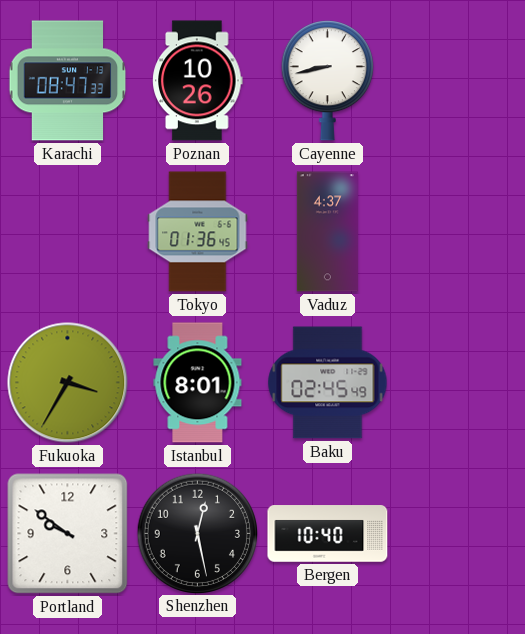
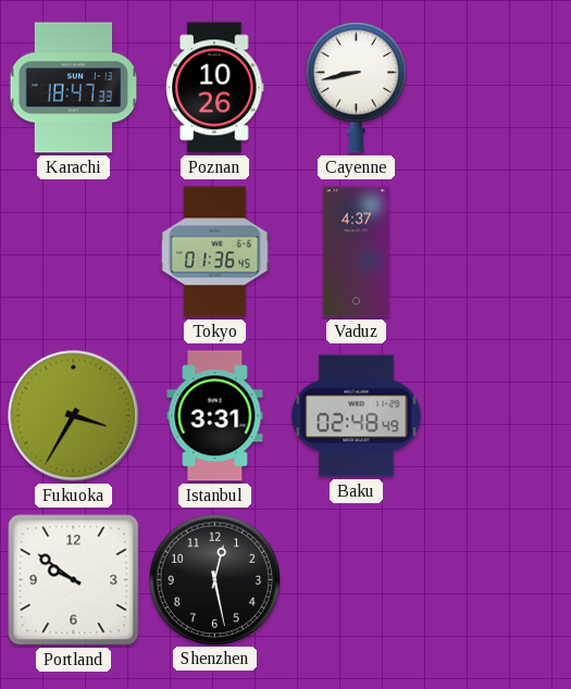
Karachi: 08:47 -> 18:47 (74, 88)
Istanbul: 8:01 -> 3:31 (215, 416)
Baku: 02:45 -> 02:48 (357, 416)
Bergen: 10:40 -> none (328, 534)
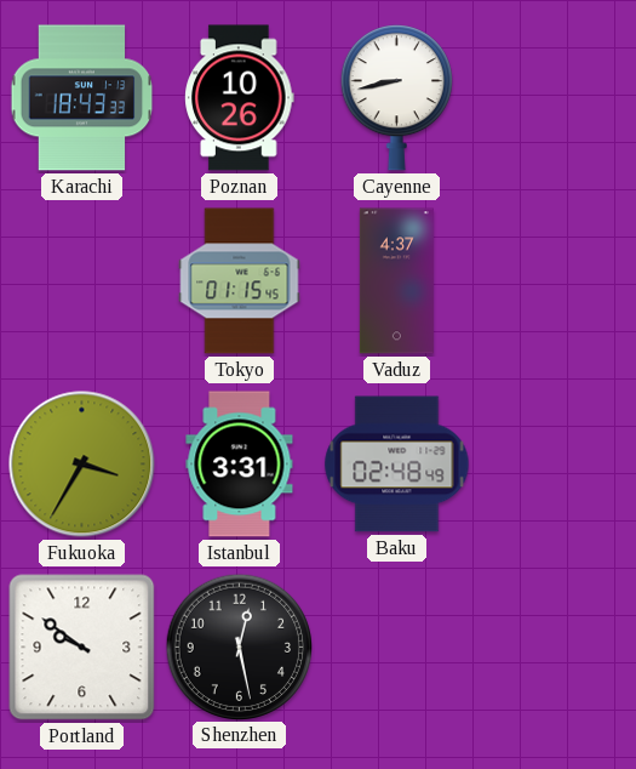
Karachi: 18:47 -> 18:43 (82, 98)
Tokyo: 01:36 -> 01:15 (240, 281)
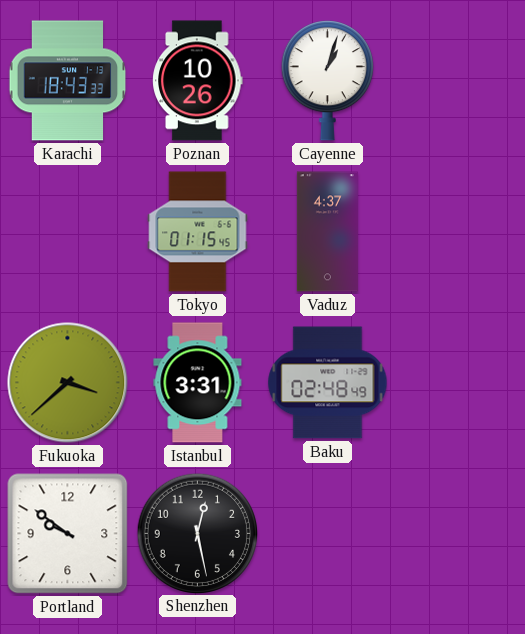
Cayenne: 8:43 -> 1:03 (327, 81)
Fukuoka: 3:35 -> 3:38 (68, 383)
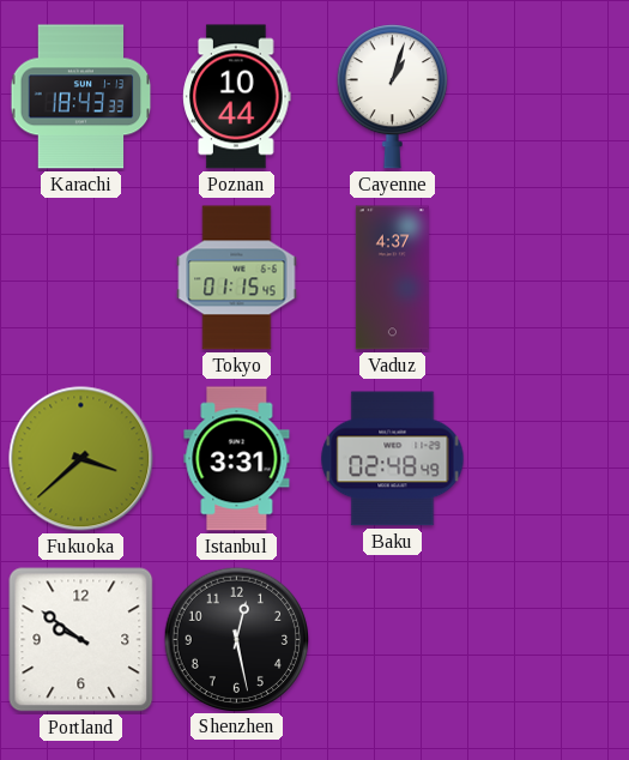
Poznan: 10:26 -> 10:44 (237, 97)
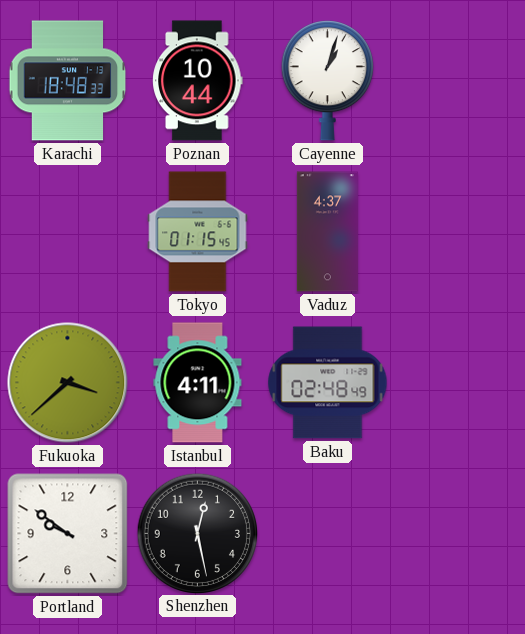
Karachi: 18:43 -> 18:48 (68, 81)
Istanbul: 3:31 -> 4:11 (198, 383)
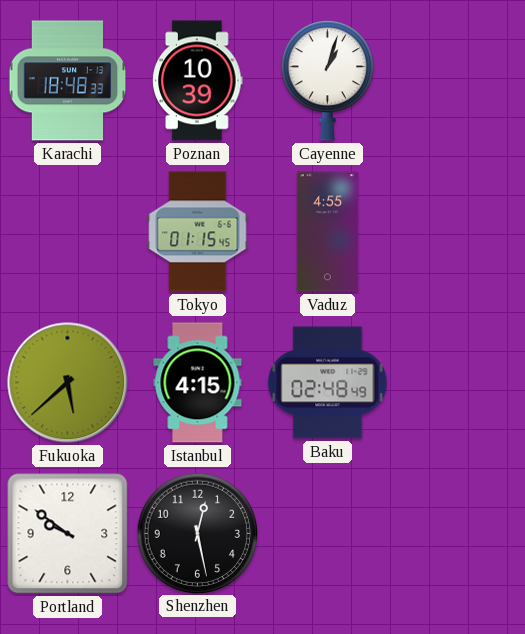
Poznan: 10:44 -> 10:39 (198, 81)
Vaduz: 4:37 -> 4:55 (327, 232)
Fukuoka: 3:38 -> 5:38 (68, 383)
Istanbul: 4:11 -> 4:15 (198, 383)
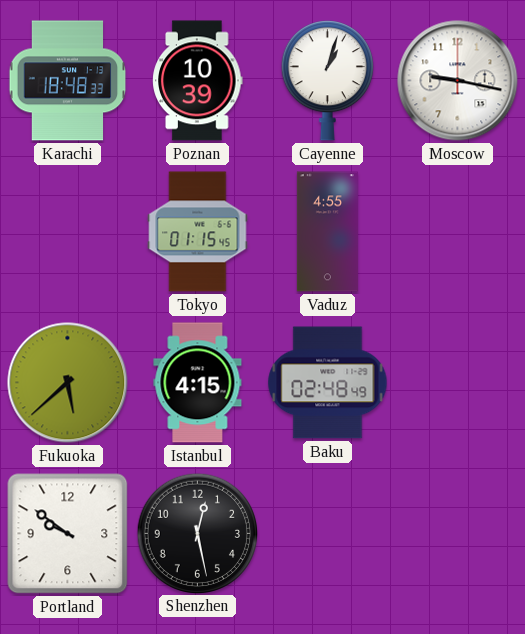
Moscow: none -> 9:17 (458, 81)
